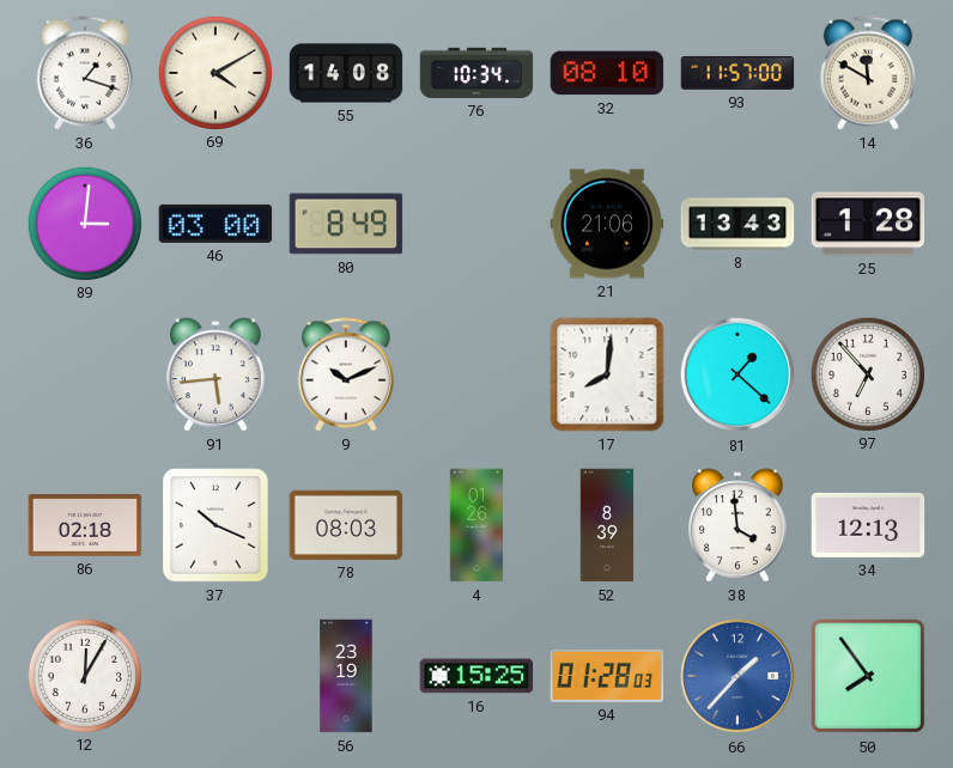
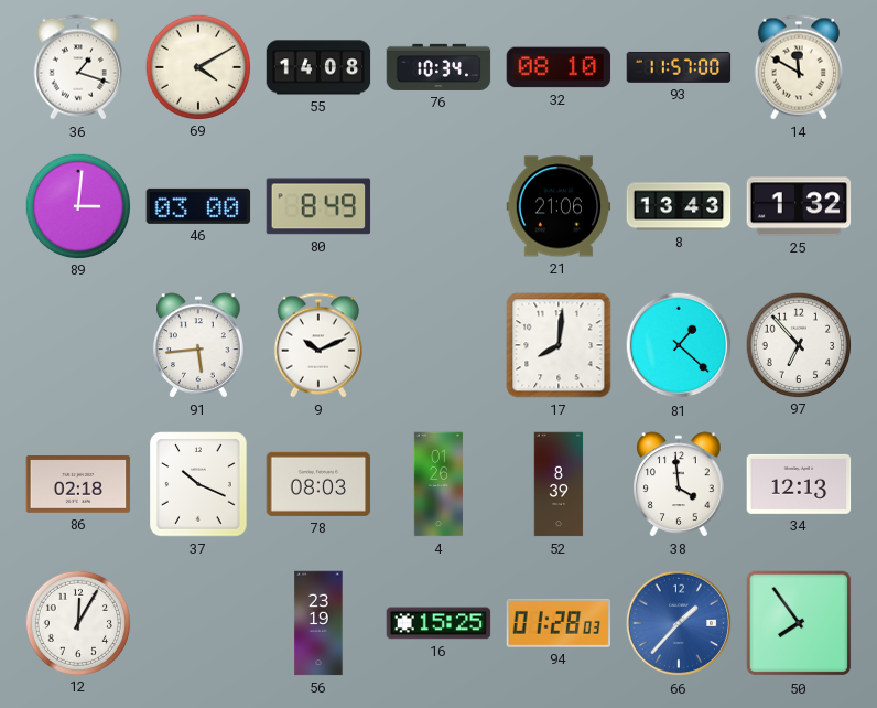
25: 1:28 -> 1:32 (799, 206)
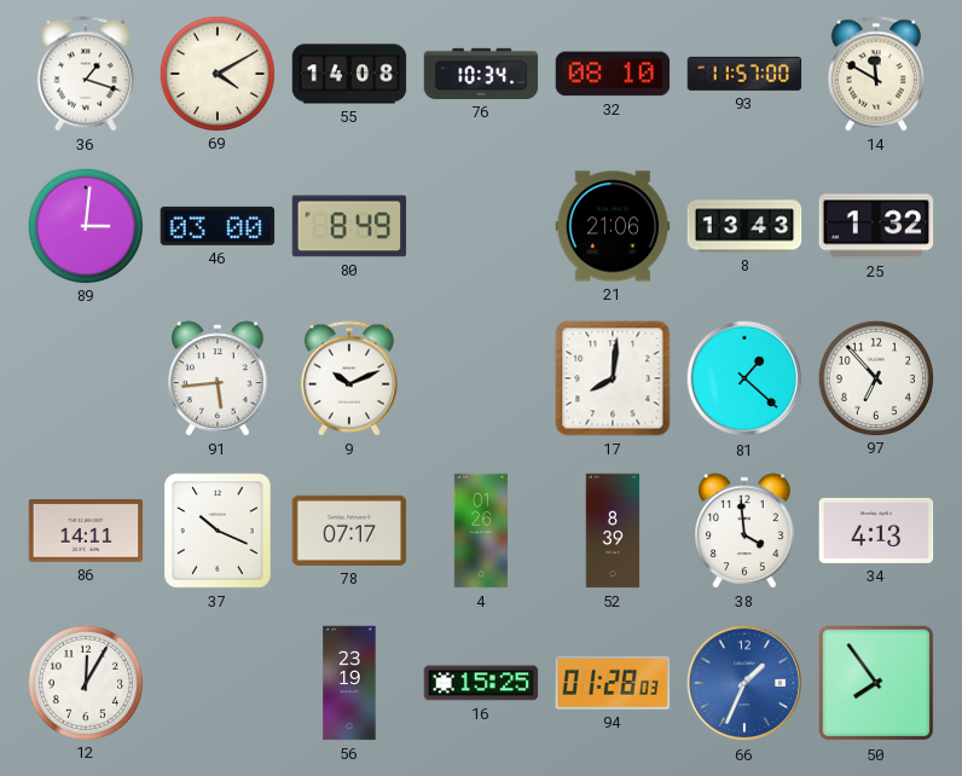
86: 02:18 -> 14:11 (86, 532)
78: 08:03 -> 07:17 (349, 531)
34: 12:13 -> 4:13 (876, 531)
66: 1:37 -> 1:34 (744, 683)
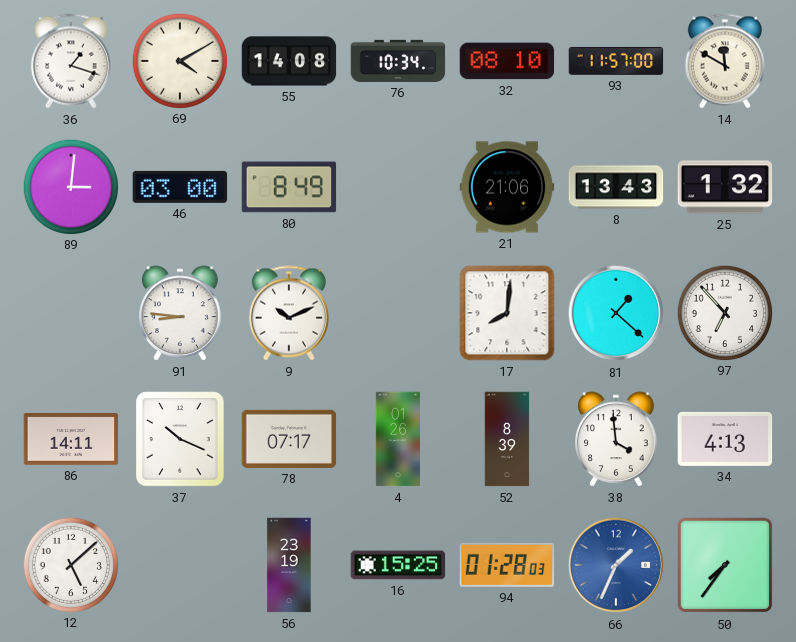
91: 5:44 -> 8:46 (180, 313)
12: 12:05 -> 5:08 (70, 564)
50: 7:54 -> 7:36 (725, 565)
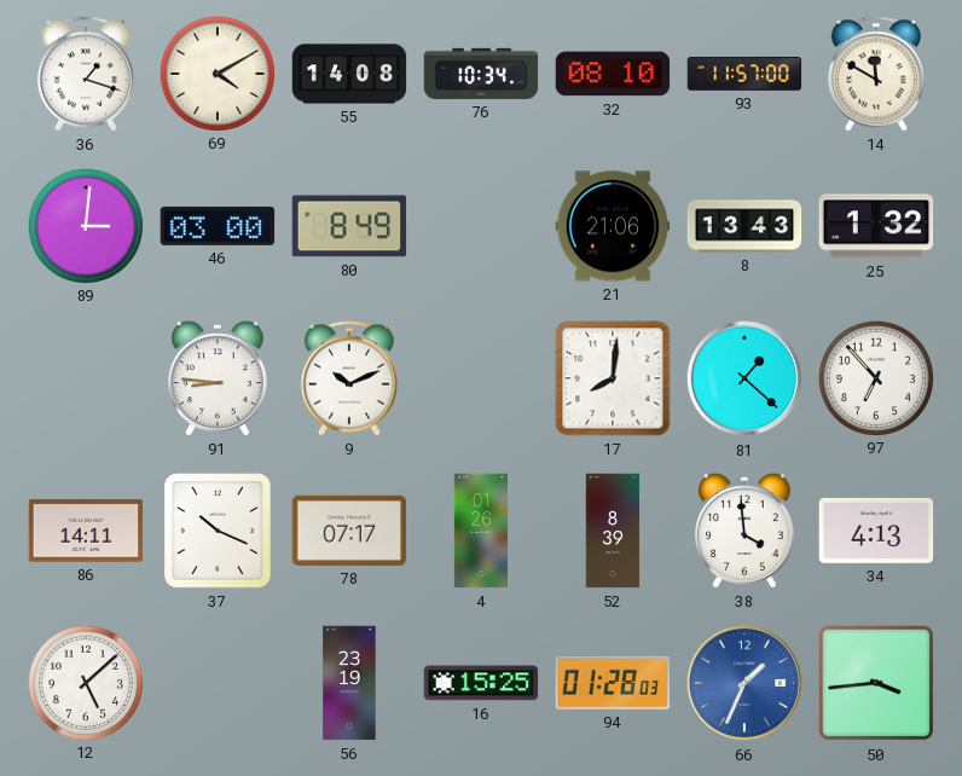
50: 7:36 -> 3:44 (876, 683)
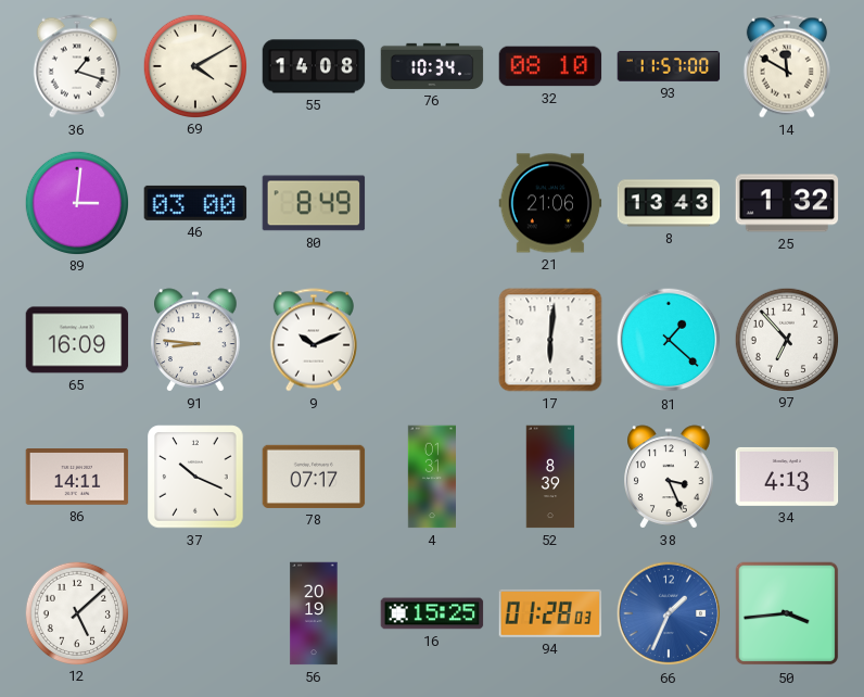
65: none -> 16:09 (77, 340)
17: 8:01 -> 6:01 (550, 340)
4: 01:26 -> 01:31 (431, 477)
38: 3:59 -> 3:26 (669, 477)
56: 23:19 -> 20:19 (314, 613)
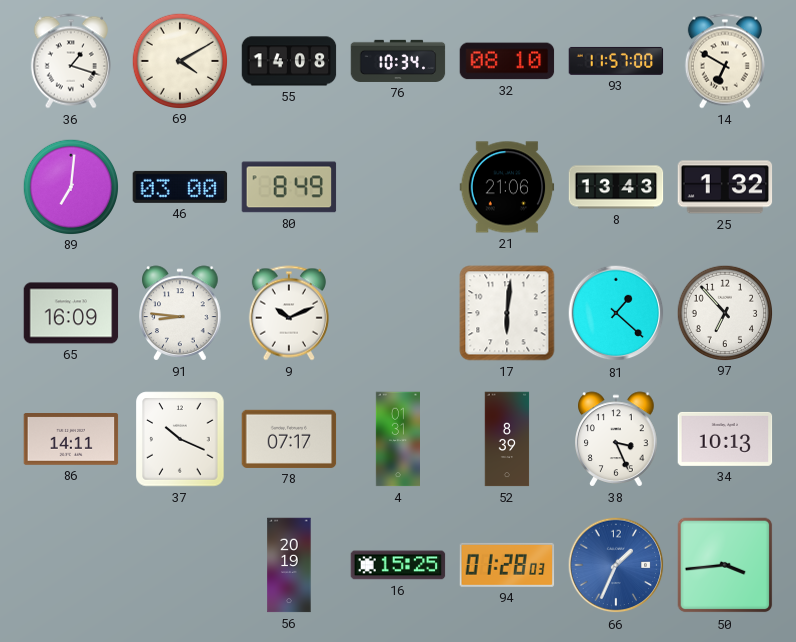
14: 11:50 -> 6:50 (725, 61)
89: 3:01 -> 7:01 (70, 186)
34: 4:13 -> 10:13 (725, 439)
12: 5:08 -> none (76, 612)
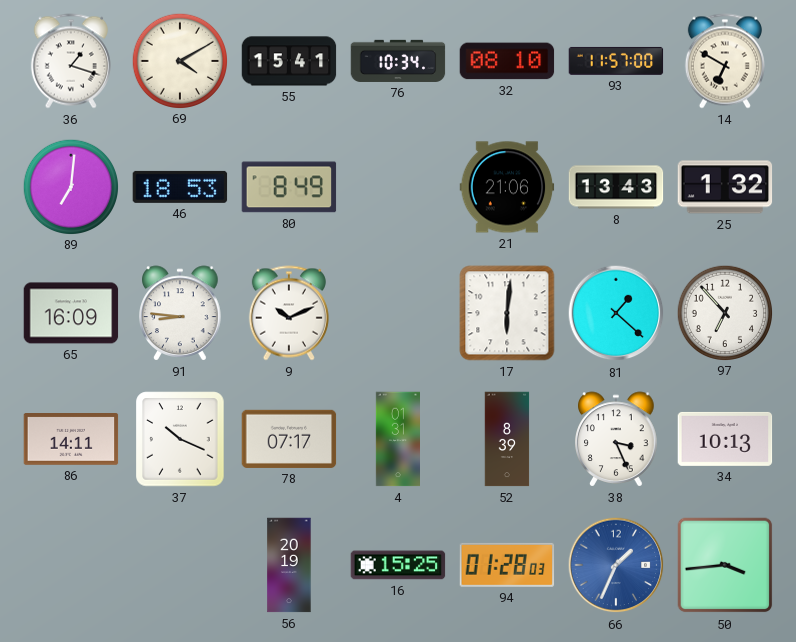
55: 14:08 -> 15:41 (289, 61)
46: 03:00 -> 18:53 (180, 187)
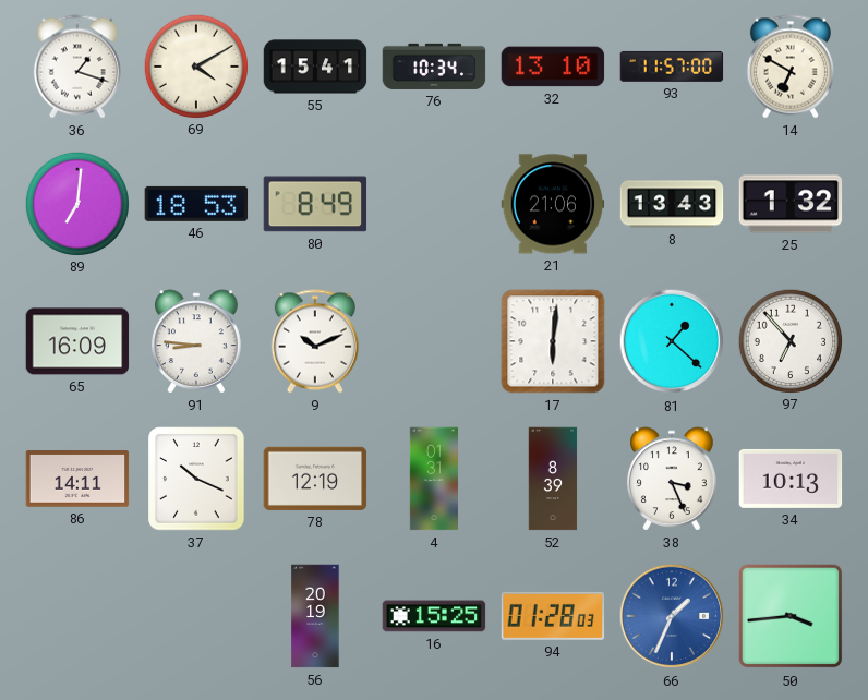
32: 08:10 -> 13:10 (553, 67)
78: 07:17 -> 12:19 (315, 479)
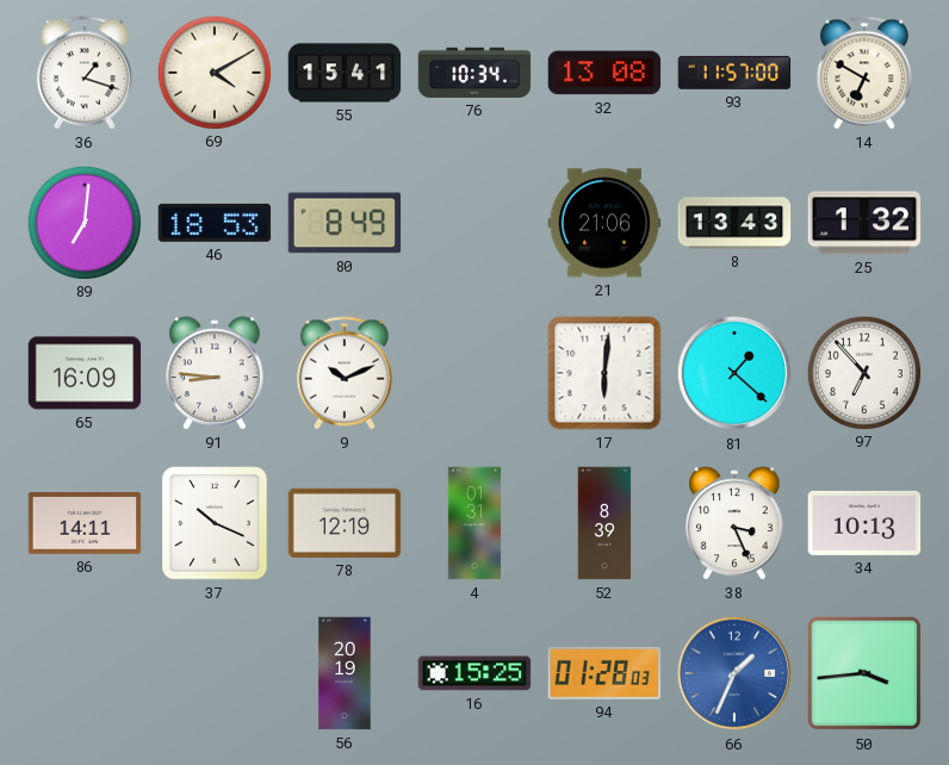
32: 13:10 -> 13:08 (604, 73)
